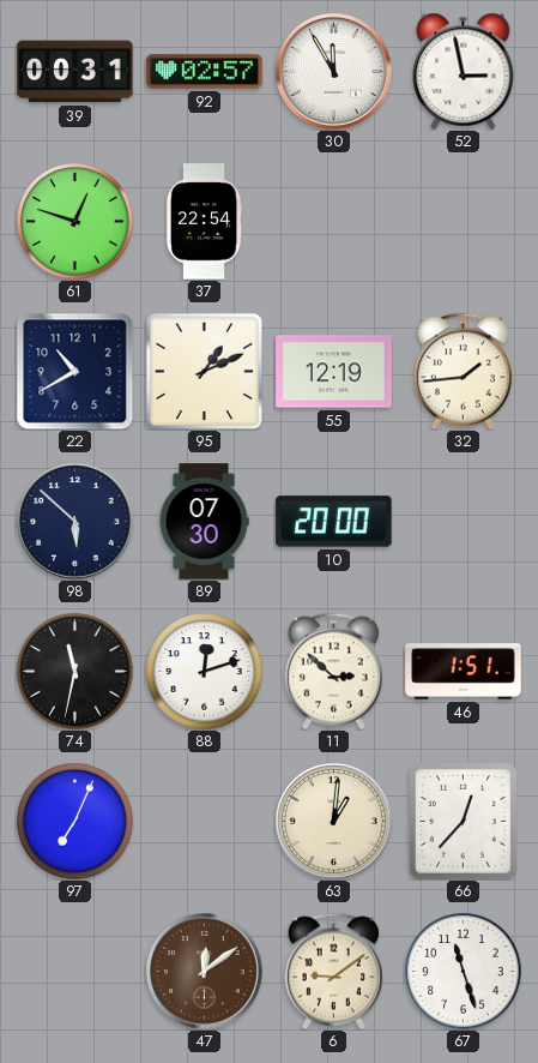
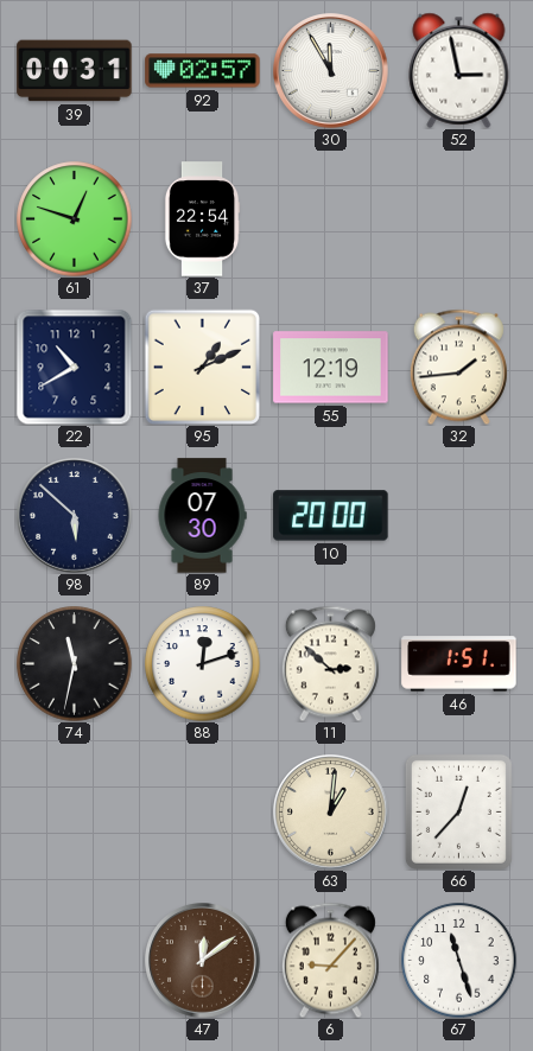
97: 7:04 -> none (75, 822)
6: 9:09 -> 9:07 (330, 960)
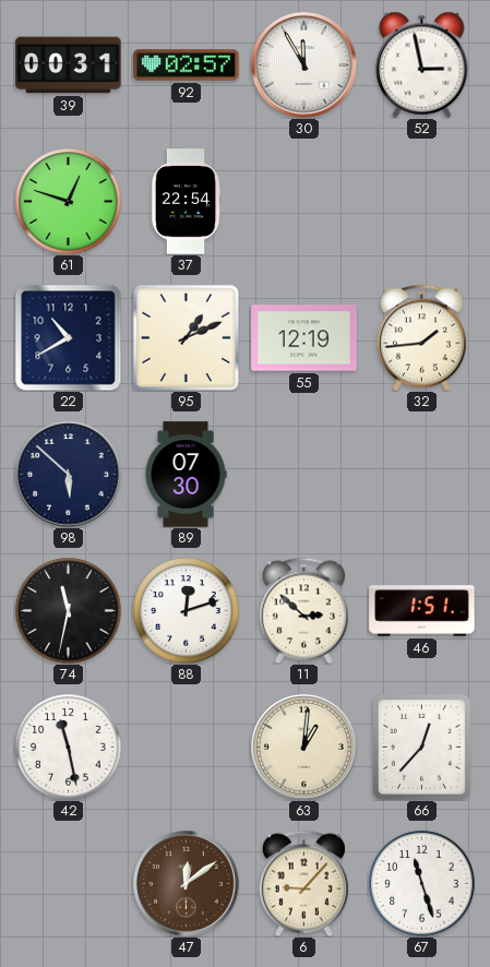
10: 20:00 -> none (331, 516)
42: none -> 11:28 (69, 748)
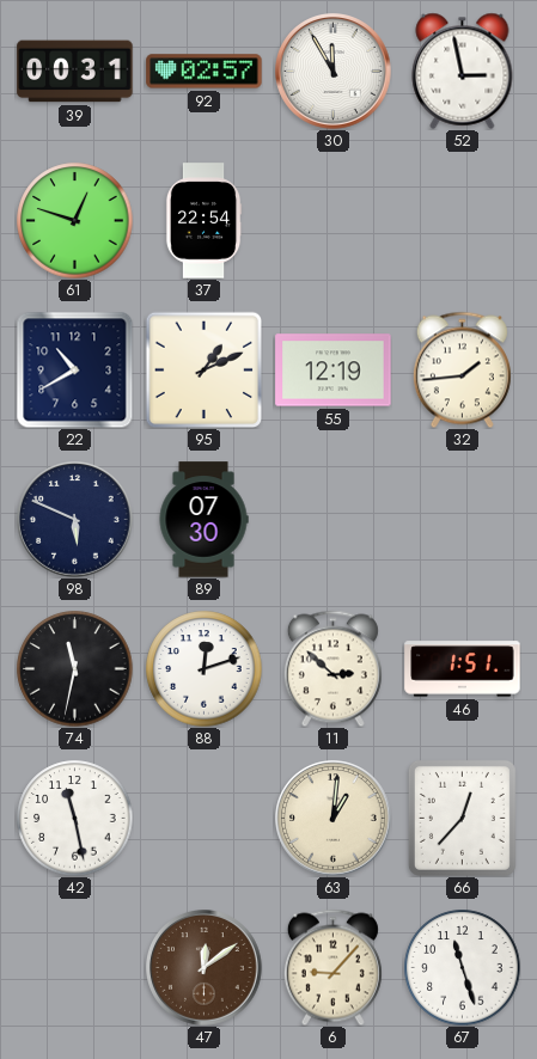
98: 5:52 -> 5:49 (75, 520)
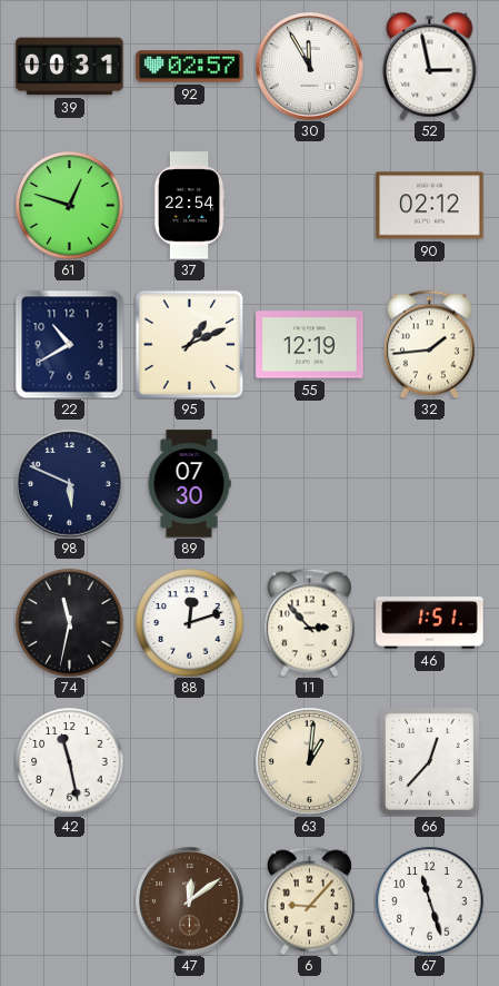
90: none -> 02:12 (430, 206)
11: 2:52 -> 2:53 (309, 622)
